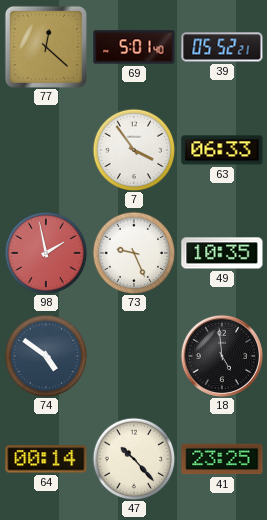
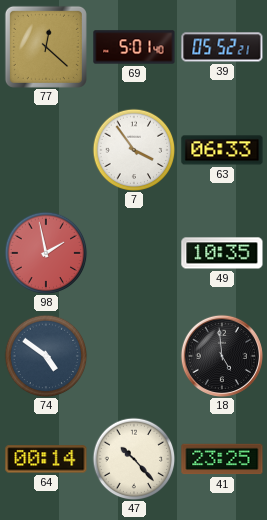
73: 9:26 -> none (134, 253)
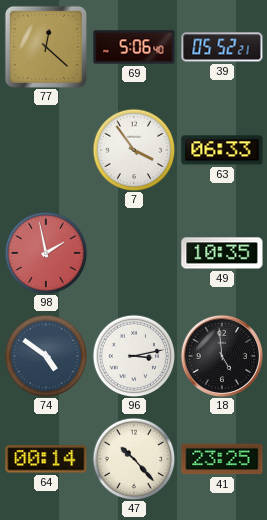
69: 5:01 -> 5:06 (134, 47)
96: none -> 3:13 (134, 356)
